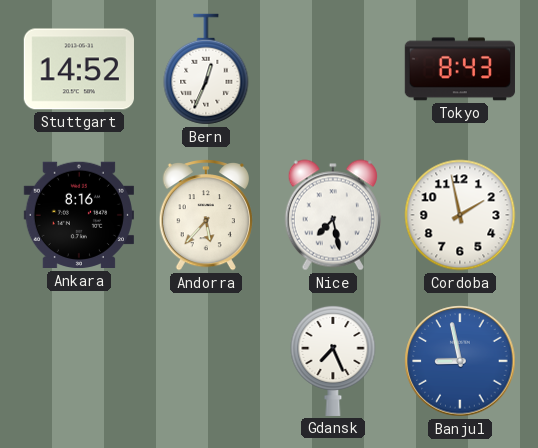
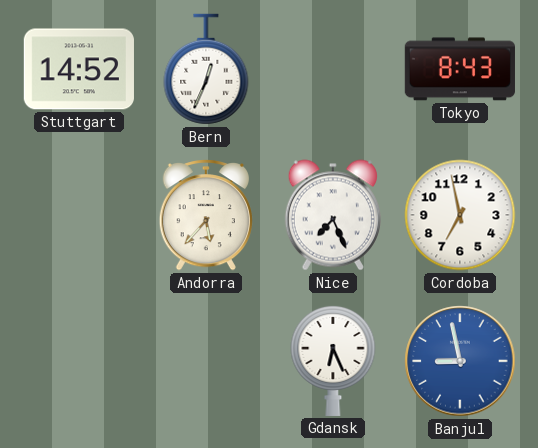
Ankara: 8:16 -> none (79, 215)
Nice: 7:28 -> 7:26 (333, 215)
Cordoba: 1:58 -> 6:58 (460, 215)
Gdansk: 7:26 -> 6:26 (333, 360)
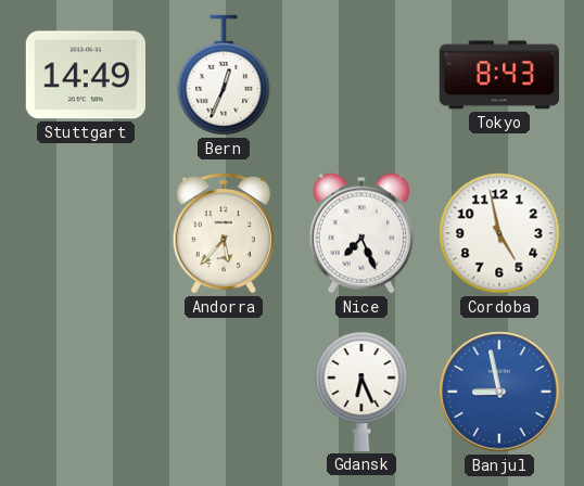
Stuttgart: 14:52 -> 14:49 (86, 75)
Cordoba: 6:58 -> 4:58 (499, 233)
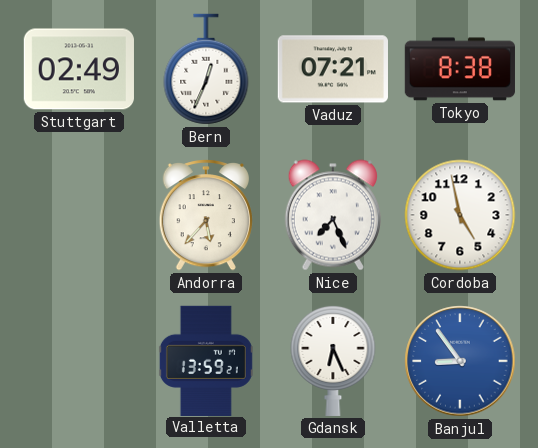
Stuttgart: 14:49 -> 02:49 (79, 69)
Vaduz: none -> 07:21 (333, 69)
Tokyo: 8:43 -> 8:38 (460, 69)
Valletta: none -> 13:59 (206, 360)
Banjul: 8:58 -> 8:54 (460, 361)
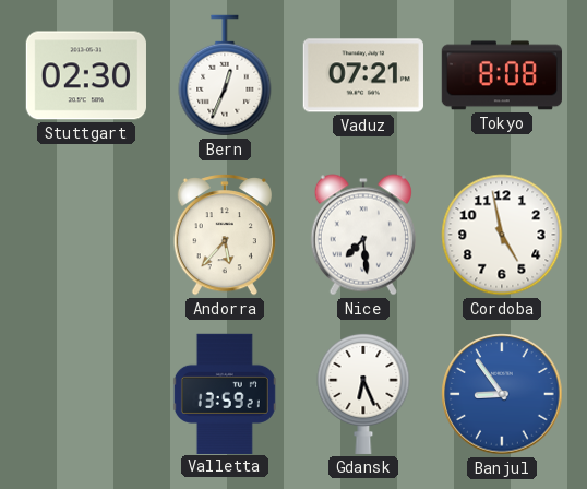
Stuttgart: 02:49 -> 02:30 (86, 75)
Tokyo: 8:38 -> 8:08 (502, 75)
Nice: 7:26 -> 7:29 (363, 235)
